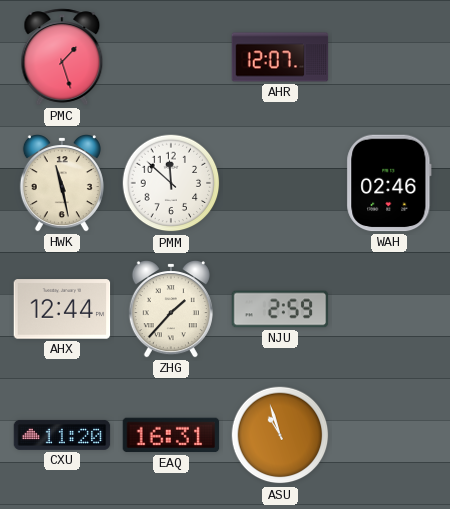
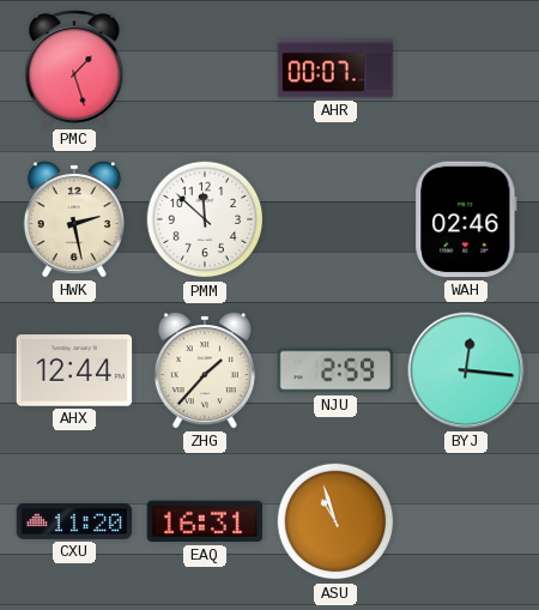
AHR: 12:07 -> 00:07 (335, 68)
HWK: 11:28 -> 2:28 (74, 221)
BYJ: none -> 12:16 (466, 370)
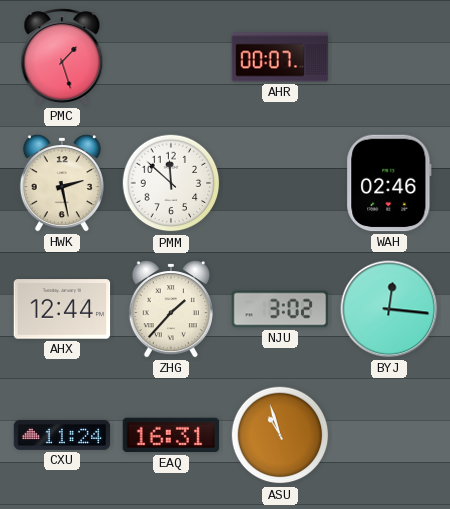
NJU: 2:59 -> 3:02 (280, 309)
CXU: 11:20 -> 11:24 (62, 435)
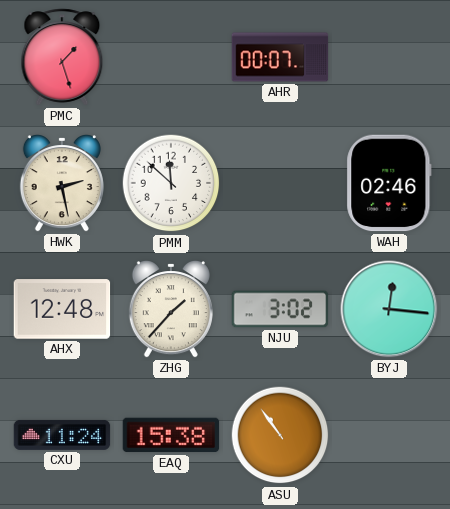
AHX: 12:44 -> 12:48 (62, 309)
EAQ: 16:31 -> 15:38 (171, 435)
ASU: 10:57 -> 10:54 (280, 435)
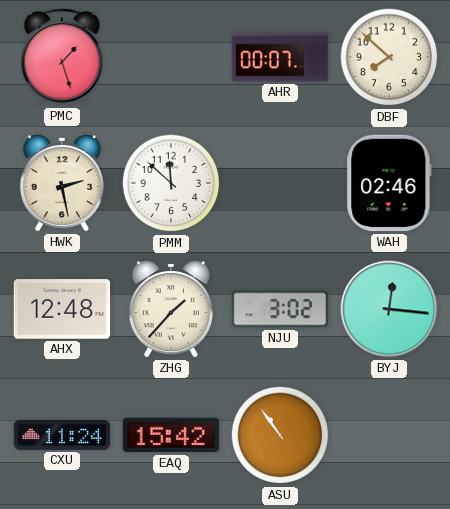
DBF: none -> 7:52 (389, 57)
EAQ: 15:38 -> 15:42 (171, 435)
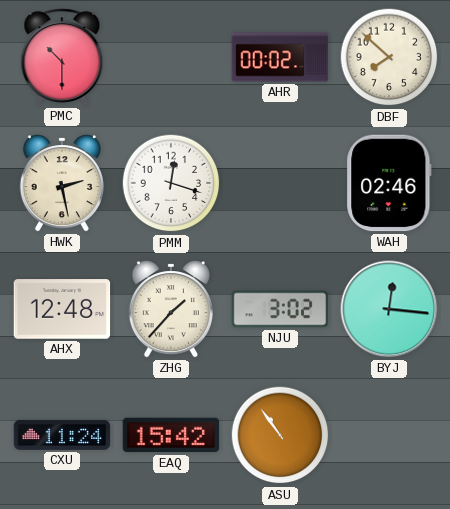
PMC: 1:27 -> 10:30 (62, 57)
AHR: 00:07 -> 00:02 (280, 57)
PMM: 11:52 -> 12:18 (171, 183)
